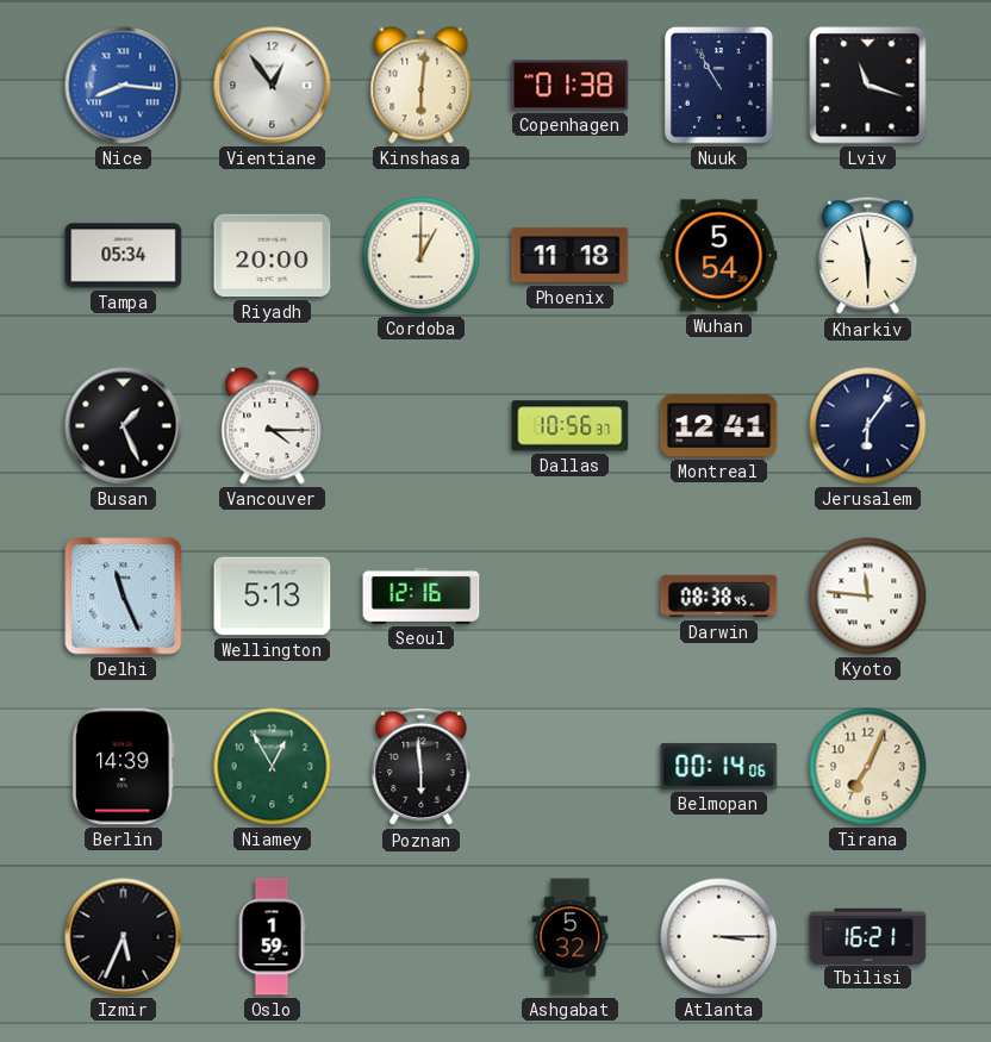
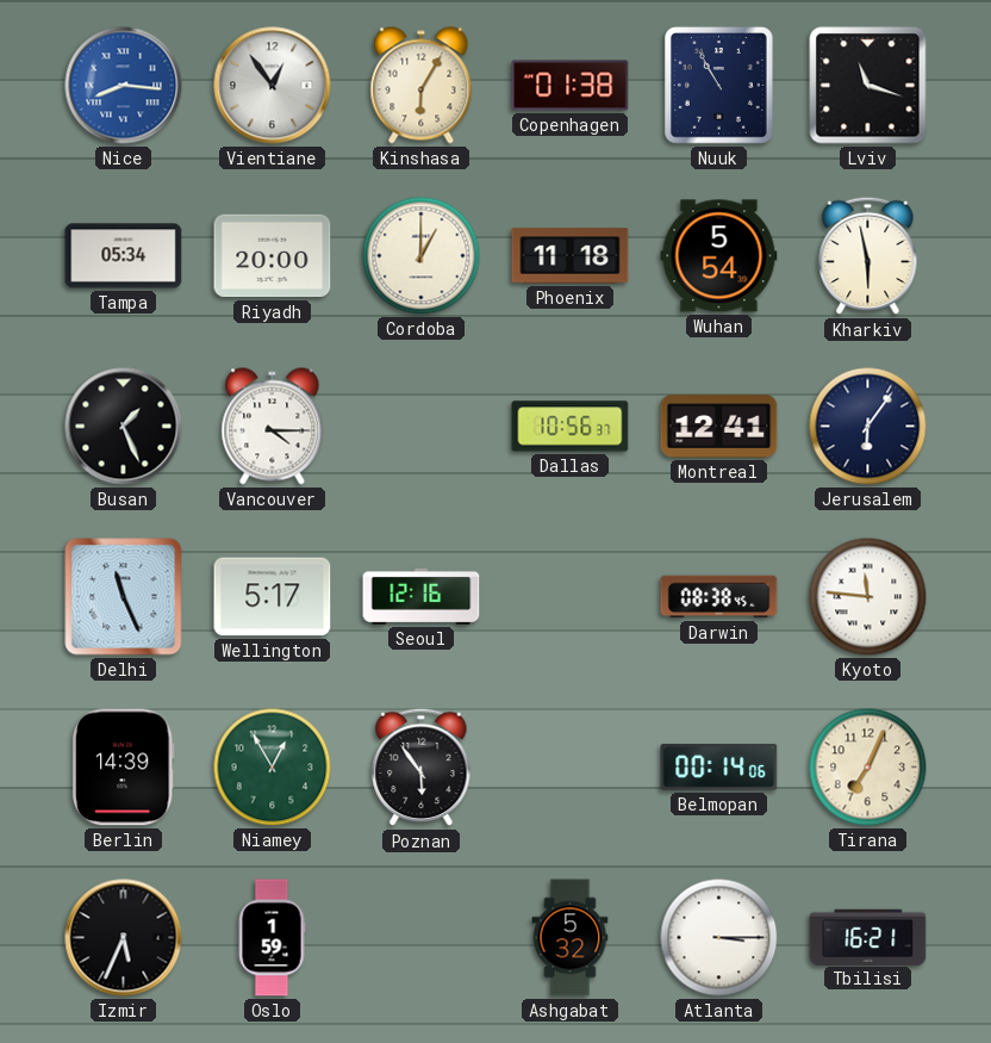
Kinshasa: 6:01 -> 6:05 (422, 86)
Wellington: 5:13 -> 5:17 (273, 597)
Poznan: 5:59 -> 5:54 (422, 768)
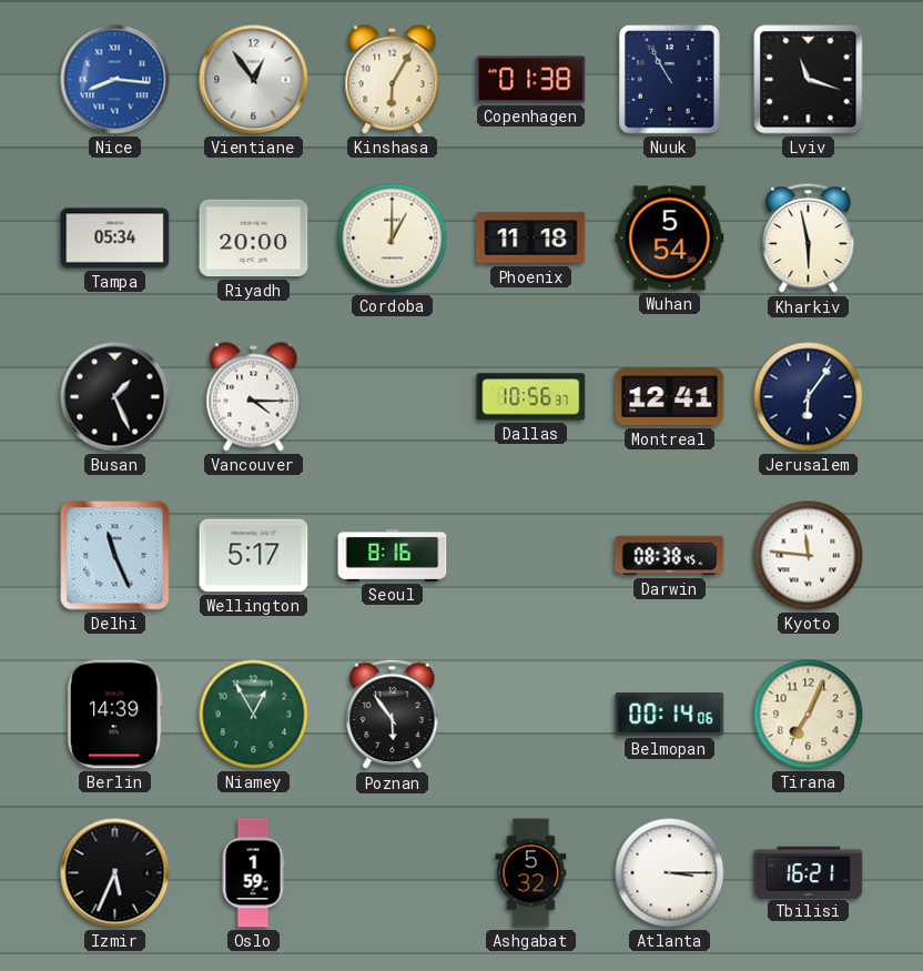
Seoul: 12:16 -> 8:16 (393, 555)
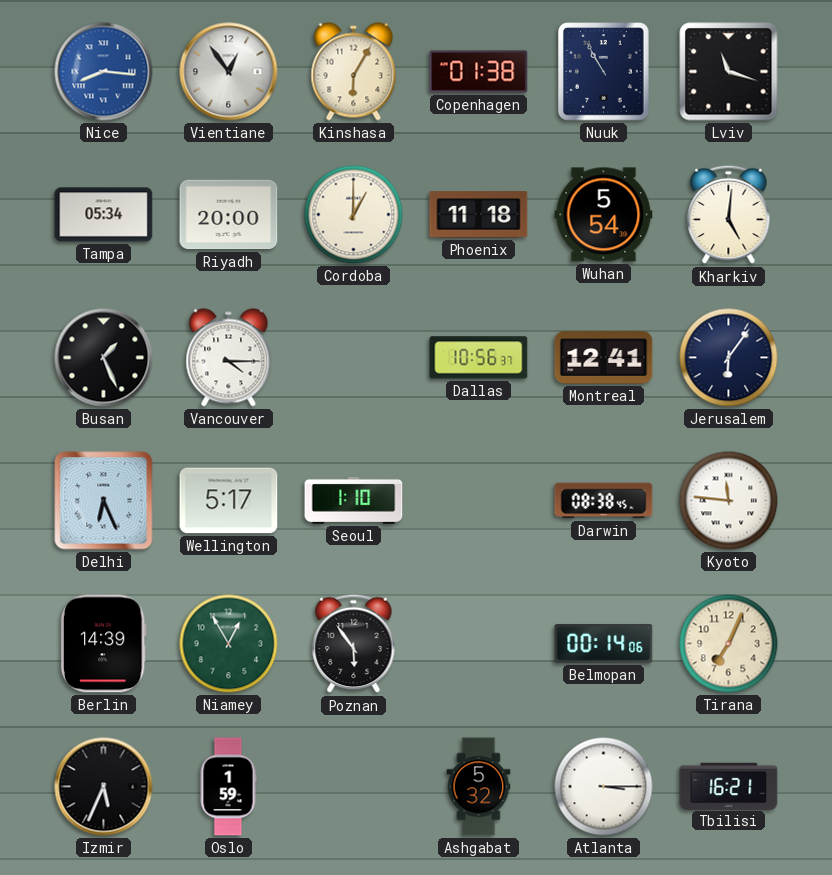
Kharkiv: 5:58 -> 5:01 (729, 215)
Delhi: 11:26 -> 6:26 (104, 501)
Seoul: 8:16 -> 1:10 (354, 500)
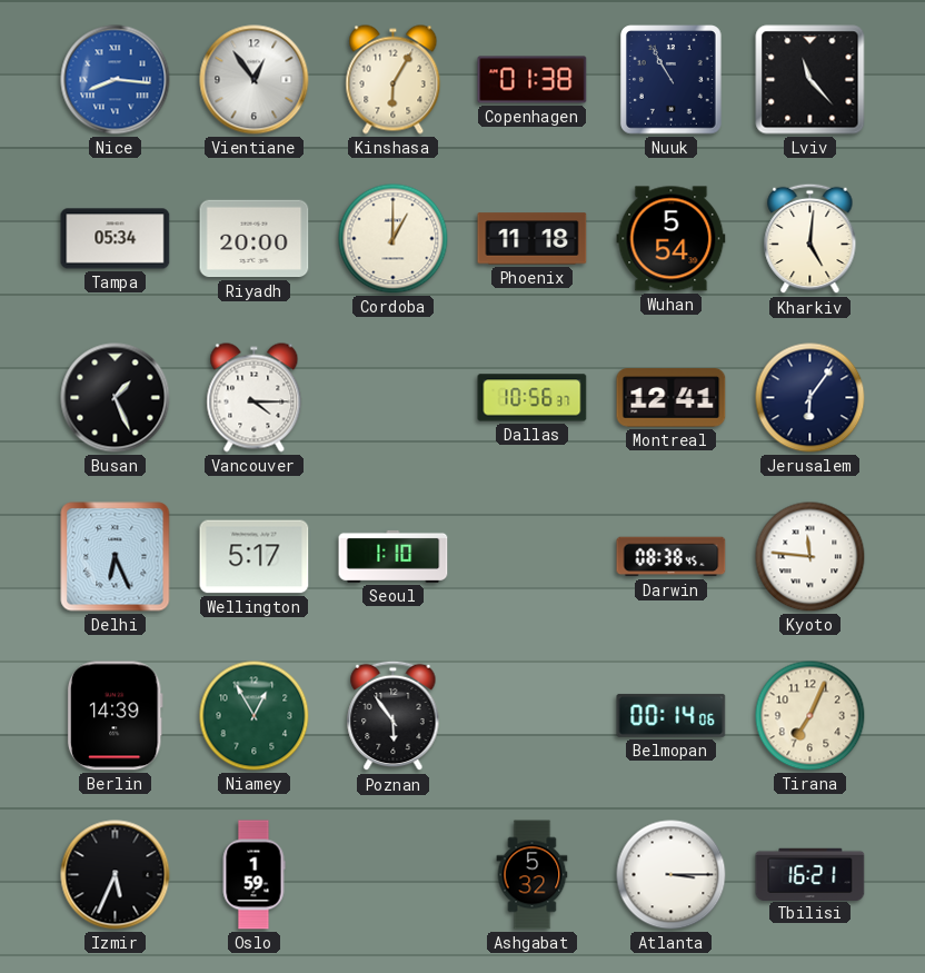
Lviv: 11:18 -> 11:23 (810, 80)
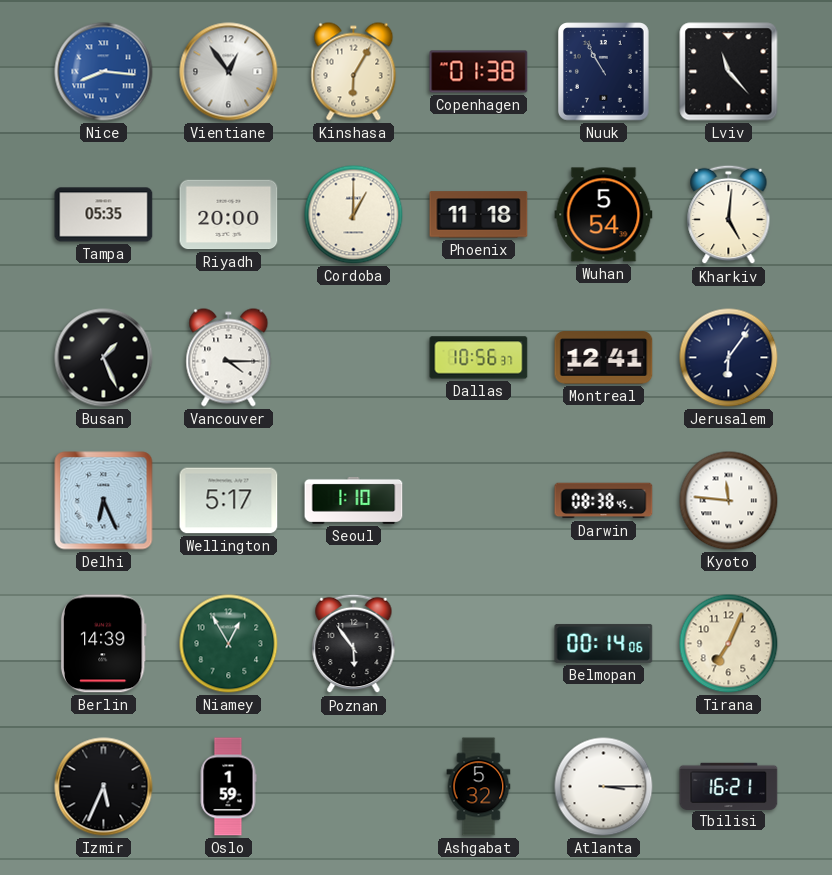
Tampa: 05:34 -> 05:35 (104, 215)
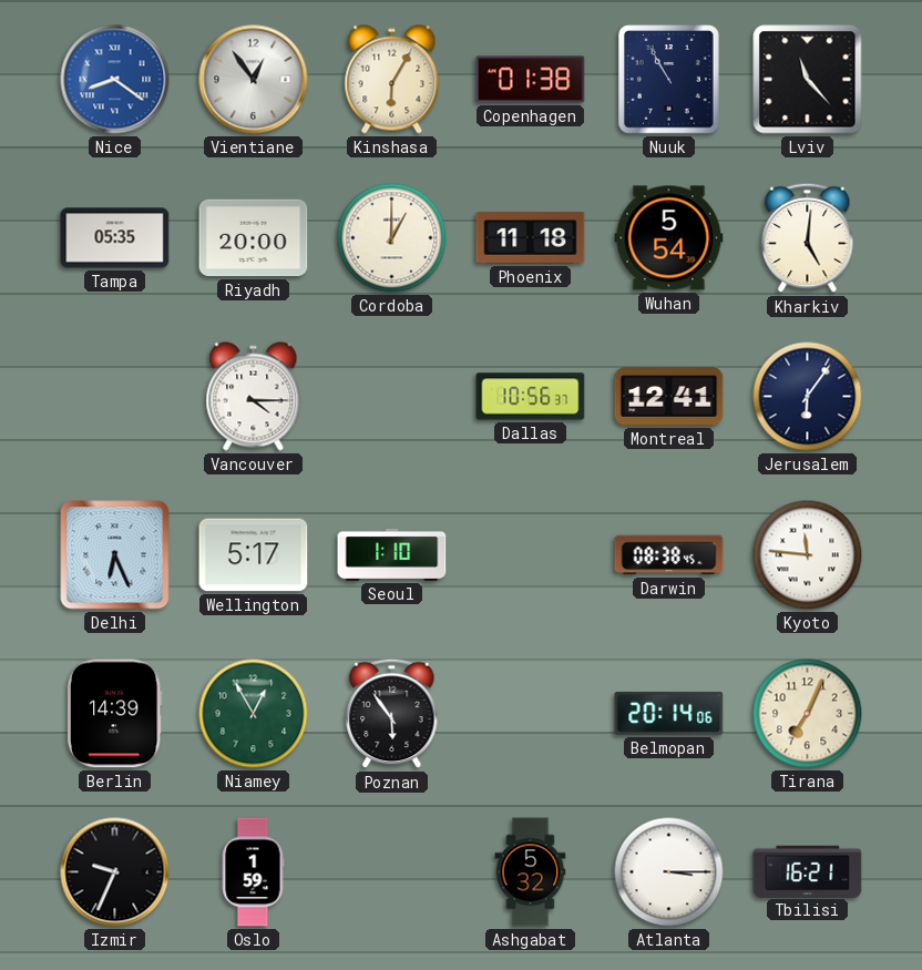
Nice: 8:16 -> 8:21 (115, 80)
Busan: 1:26 -> none (104, 358)
Belmopan: 00:14 -> 20:14 (669, 713)
Izmir: 5:34 -> 9:34 (115, 872)
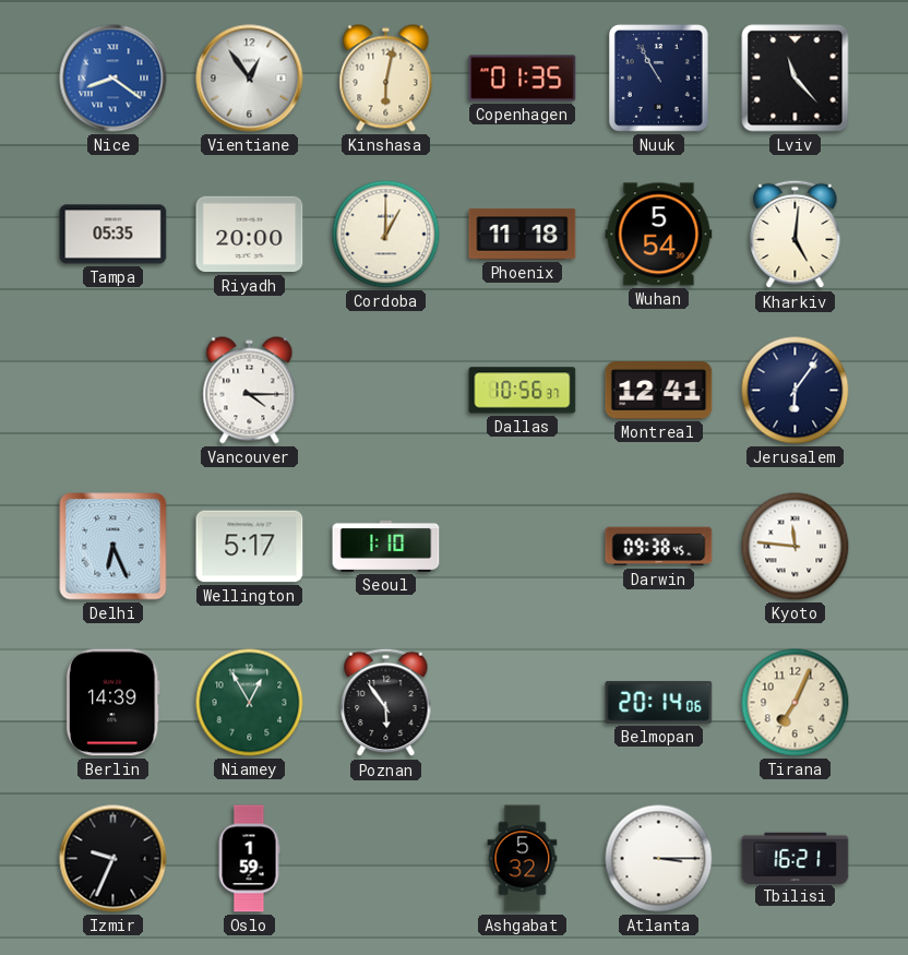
Kinshasa: 6:05 -> 6:02 (386, 79)
Copenhagen: 01:38 -> 01:35 (523, 79)
Darwin: 08:38 -> 09:38 (659, 547)
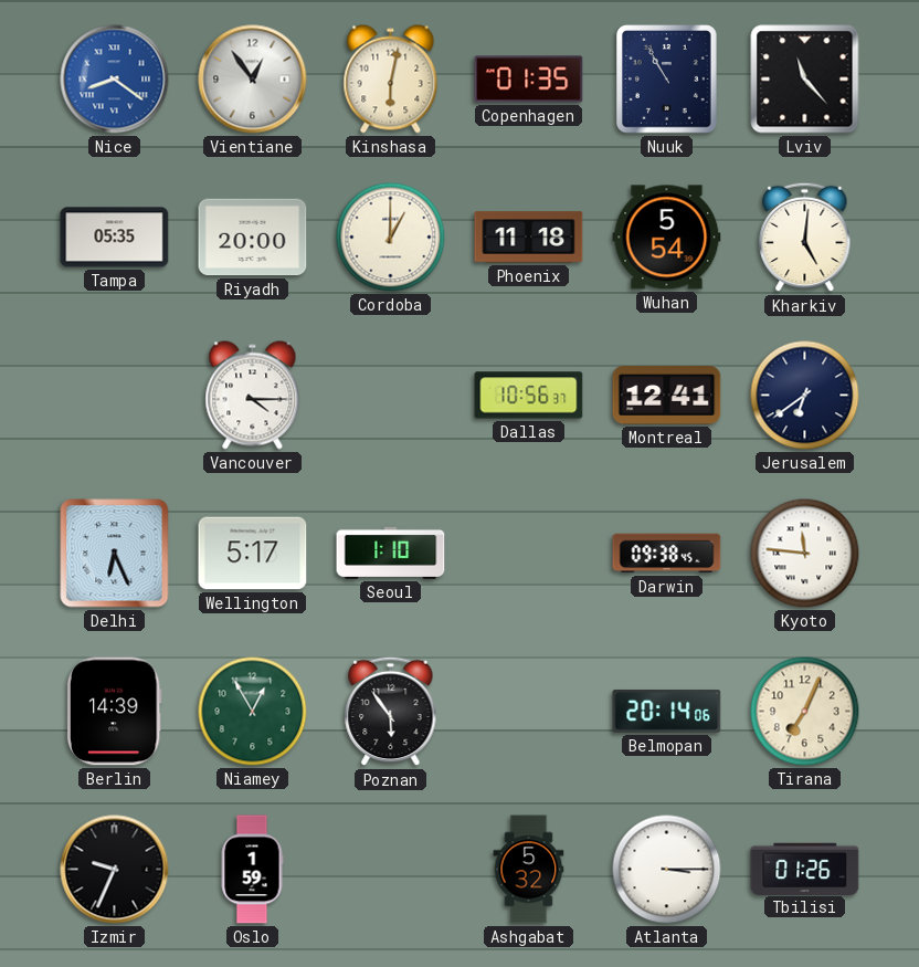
Jerusalem: 6:06 -> 6:39 (805, 396)
Tbilisi: 16:21 -> 01:26 (805, 869)
